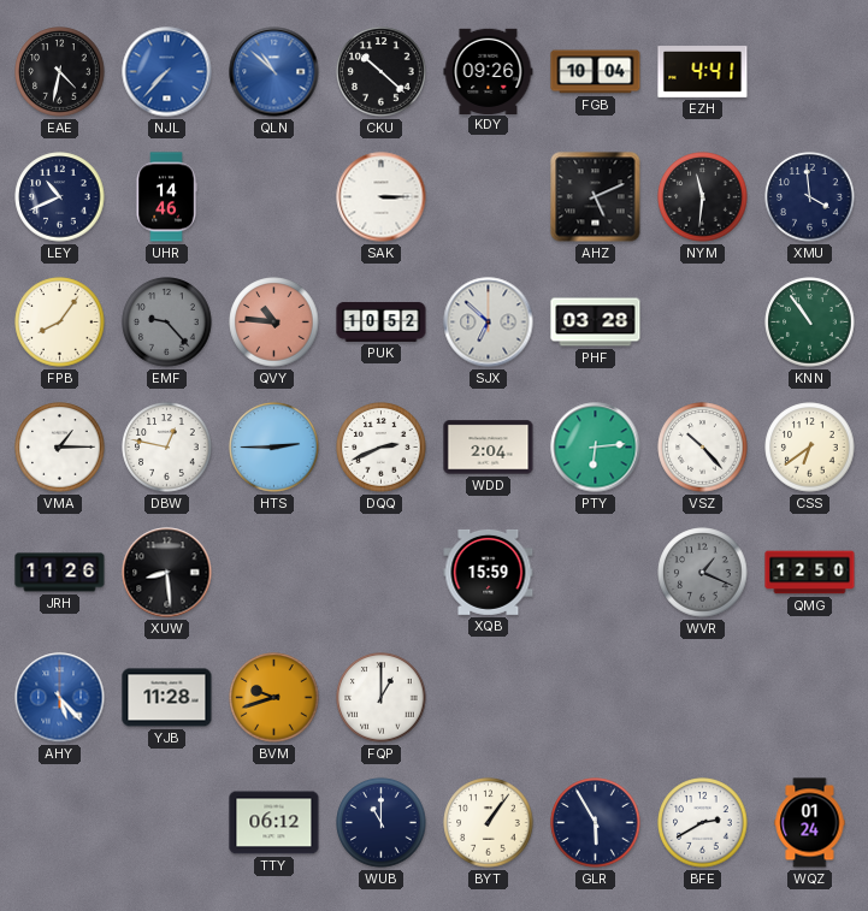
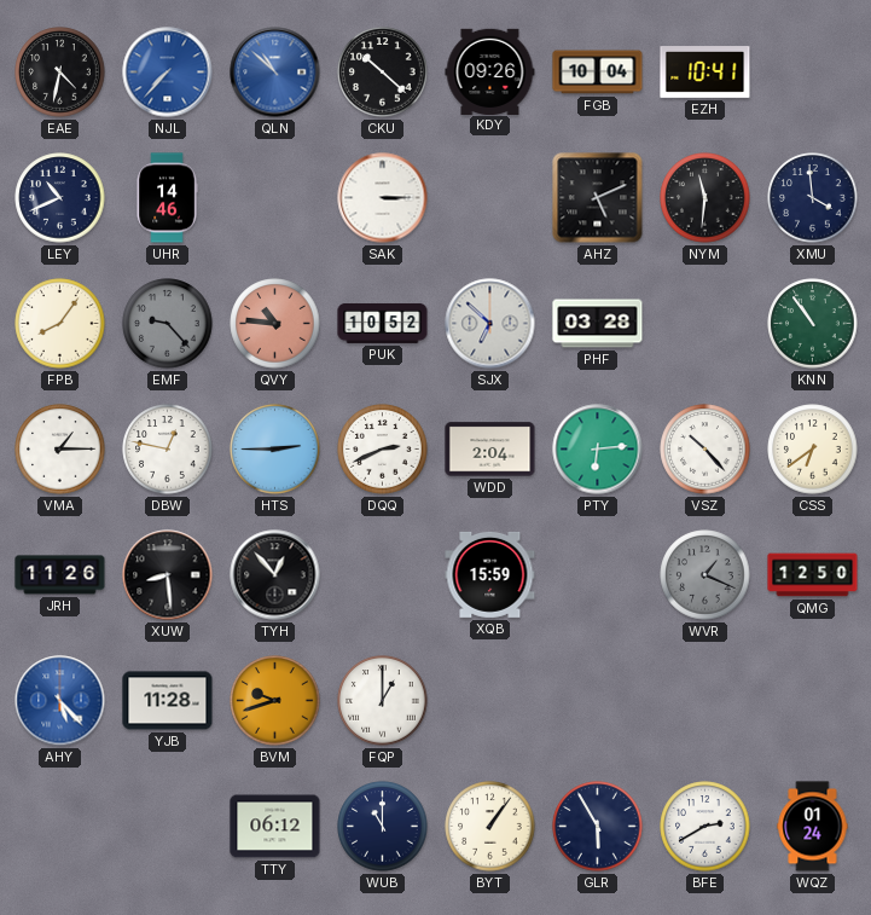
EZH: 4:41 -> 10:41 (705, 73)
TYH: none -> 12:53 (275, 575)
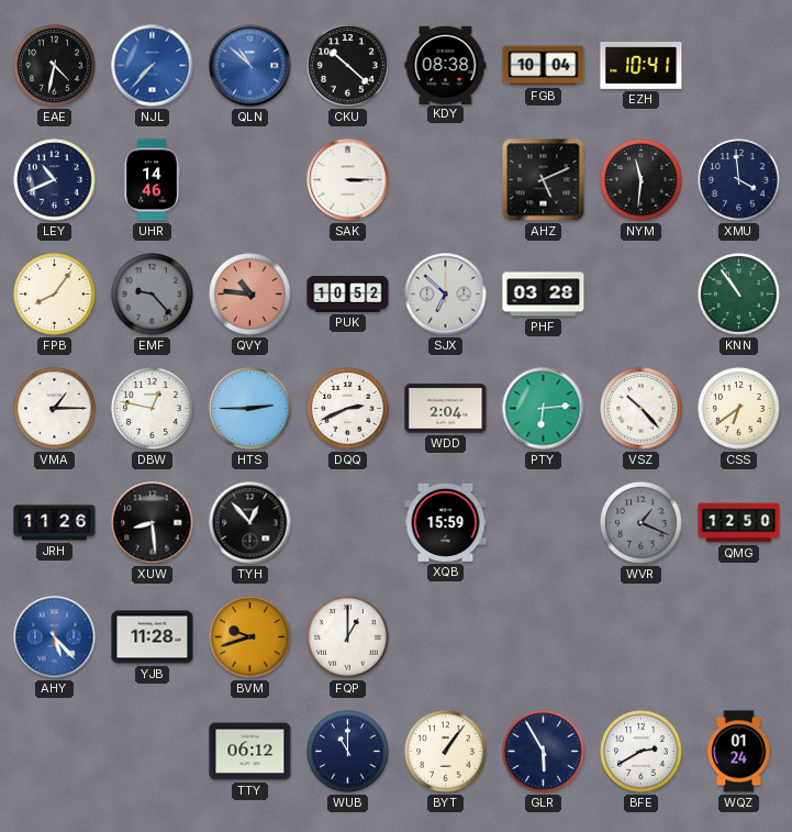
KDY: 09:26 -> 08:38 (446, 65)
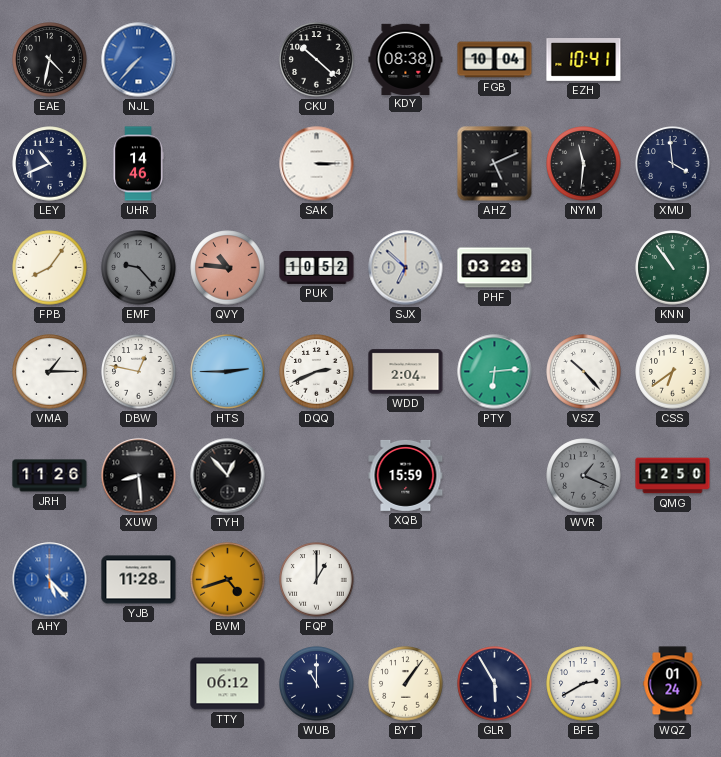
QLN: 10:52 -> none (250, 66)
BVM: 9:42 -> 4:42 (228, 580)
